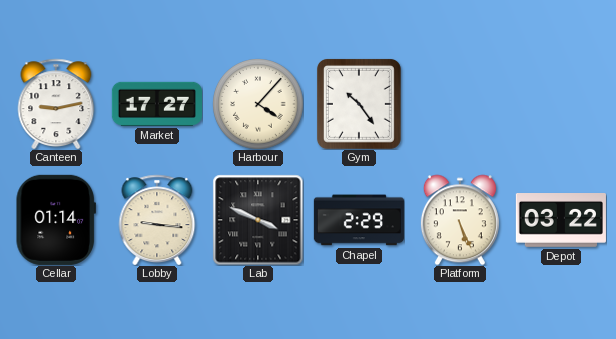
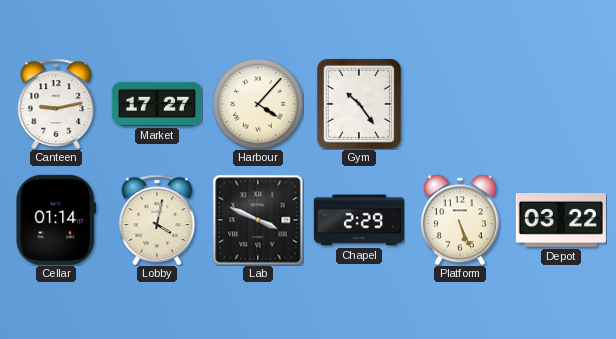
Lobby: 9:16 -> 4:02 (157, 220)
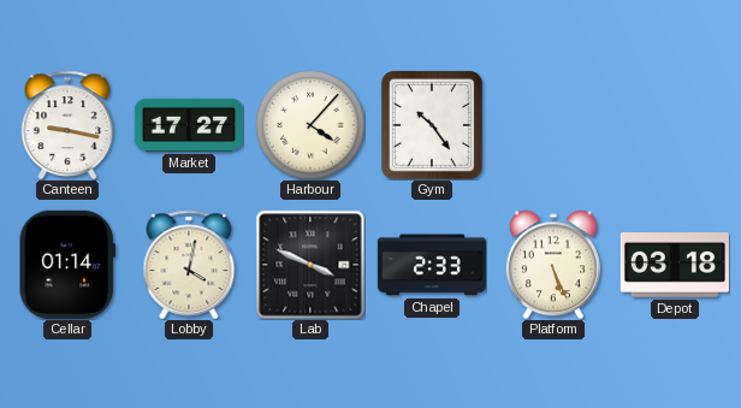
Canteen: 9:13 -> 9:17 (67, 125)
Chapel: 2:29 -> 2:33 (432, 265)
Depot: 03:22 -> 03:18 (675, 266)
